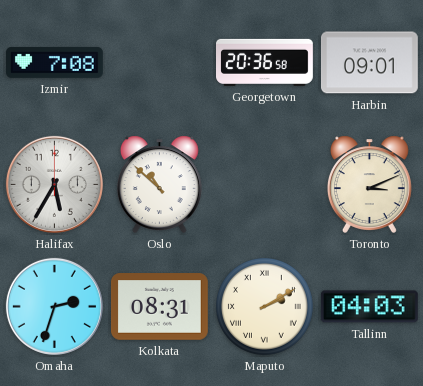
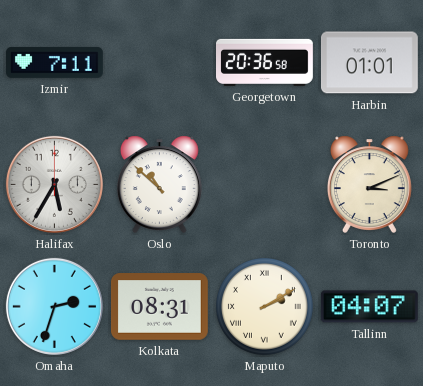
Izmir: 7:08 -> 7:11 (55, 62)
Harbin: 09:01 -> 01:01 (369, 63)
Tallinn: 04:03 -> 04:07 (369, 307)
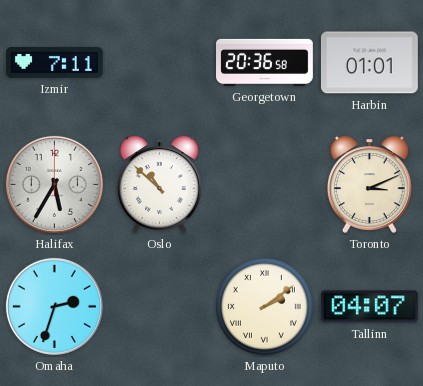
Kolkata: 08:31 -> none (160, 307)
Maputo: 2:10 -> 2:09 (264, 306)
